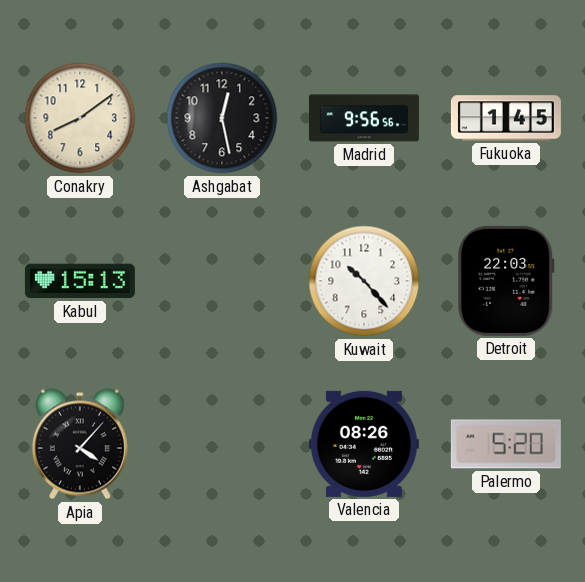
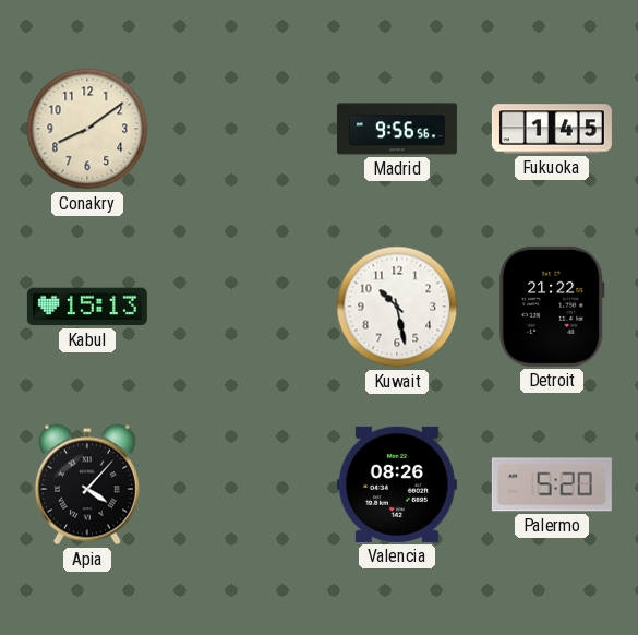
Ashgabat: 12:28 -> none (222, 118)
Kuwait: 10:23 -> 10:28 (397, 307)
Detroit: 22:03 -> 21:22 (552, 307)
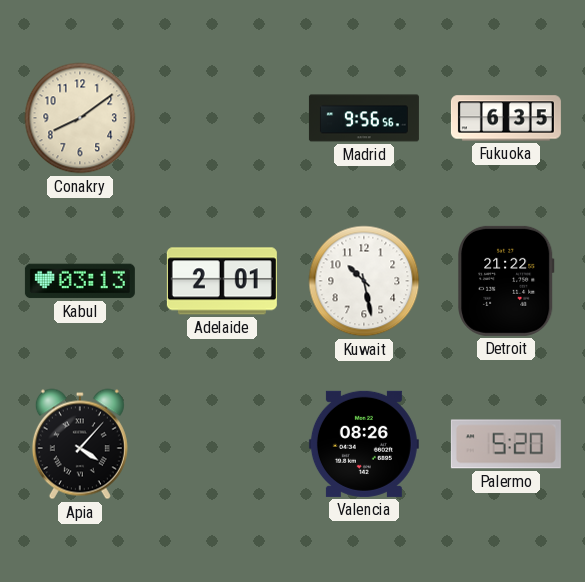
Fukuoka: 1:45 -> 6:35 (506, 118)
Kabul: 15:13 -> 03:13 (80, 281)
Adelaide: none -> 2:01 (222, 281)
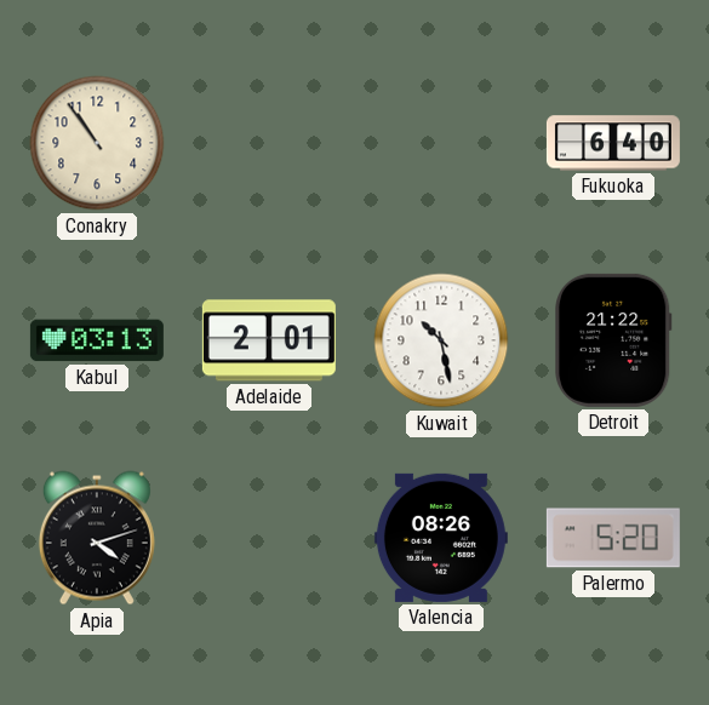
Conakry: 8:09 -> 10:54 (97, 143)
Madrid: 9:56 -> none (364, 118)
Fukuoka: 6:35 -> 6:40 (613, 143)
Apia: 4:07 -> 4:12 (97, 538)
